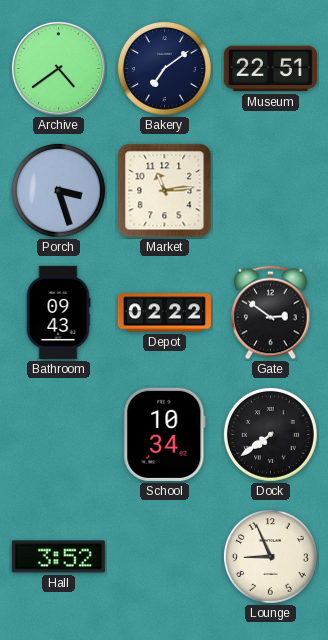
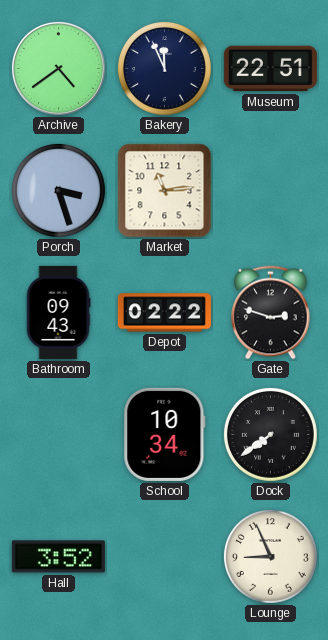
Bakery: 7:09 -> 11:56 (164, 68)
Gate: 2:51 -> 2:48 (271, 313)
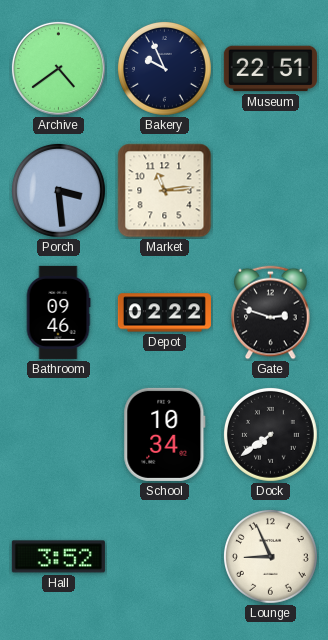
Bakery: 11:56 -> 9:56 (164, 68)
Porch: 3:27 -> 3:29 (58, 190)
Bathroom: 09:43 -> 09:46 (58, 312)
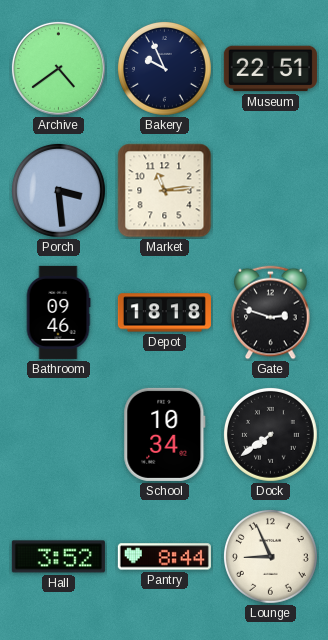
Depot: 02:22 -> 18:18 (164, 313)
Pantry: none -> 8:44 (164, 557)
